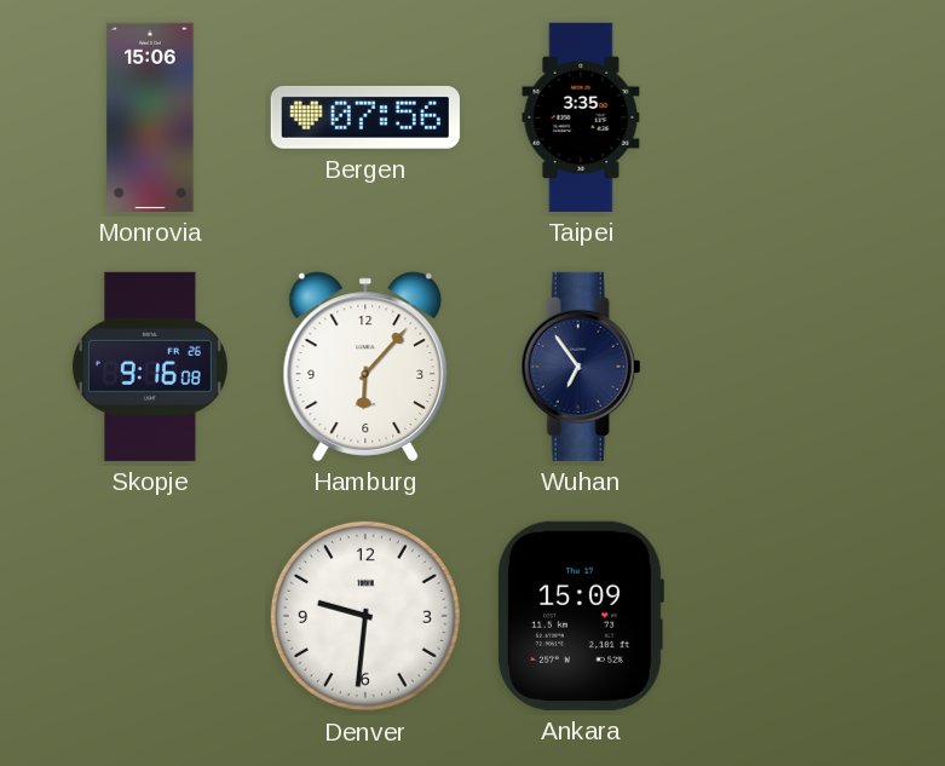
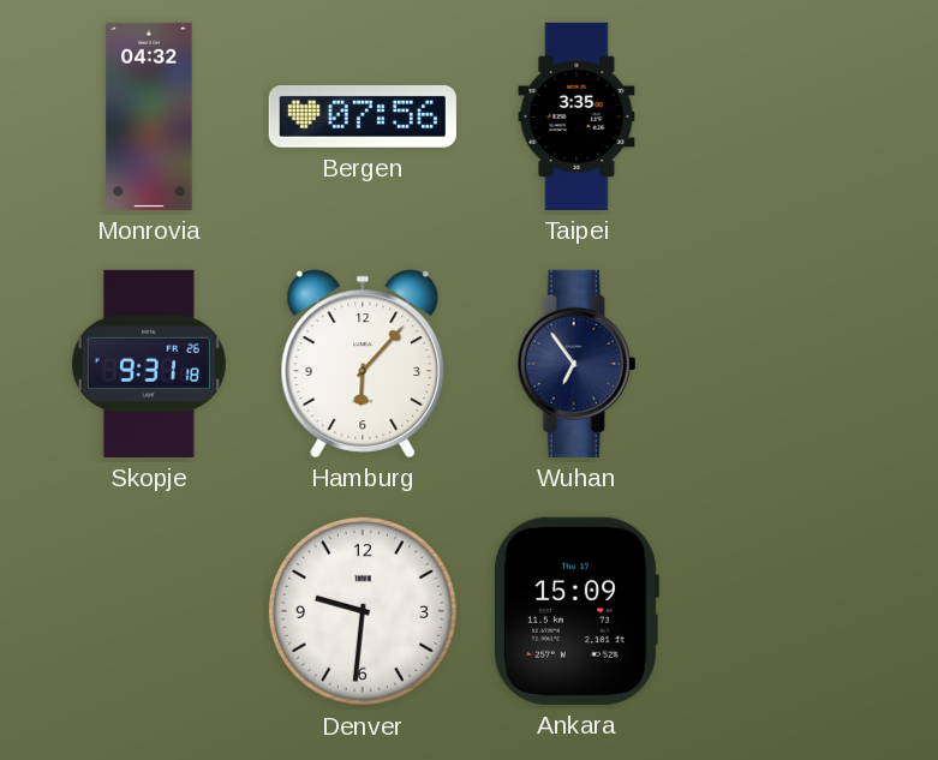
Monrovia: 15:06 -> 04:32 (149, 116)
Skopje: 9:16 -> 9:31 (149, 364)
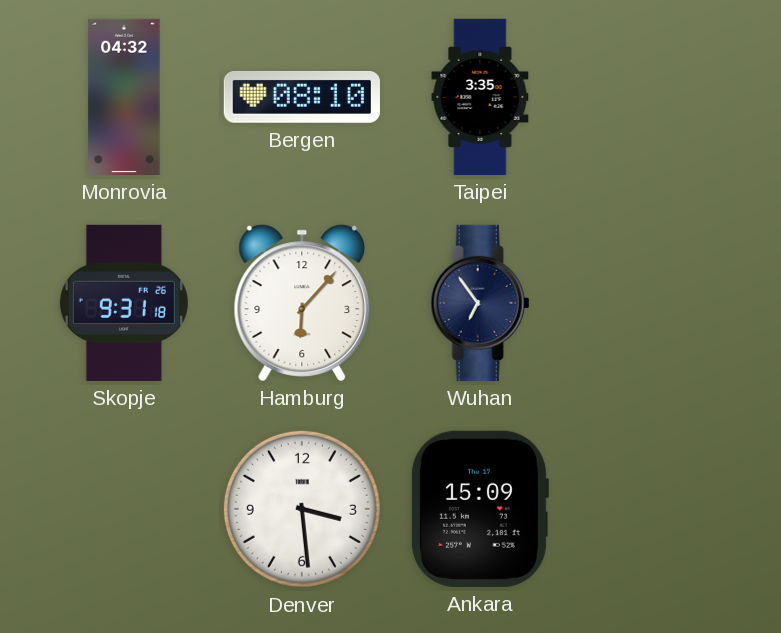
Bergen: 07:56 -> 08:10 (302, 97)
Denver: 9:31 -> 3:29 (302, 509)
